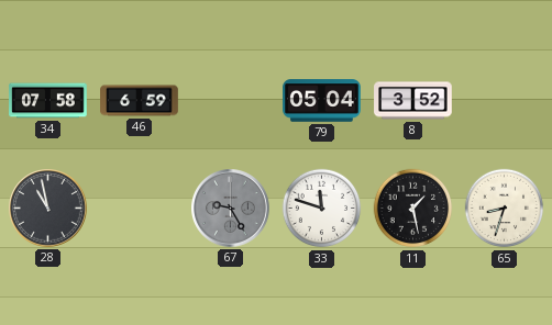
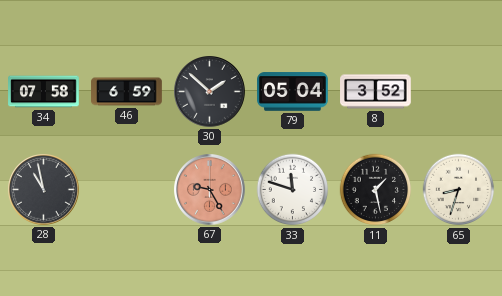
30: none -> 1:52 (210, 92)
67 dial: grey -> salmon (210, 190)
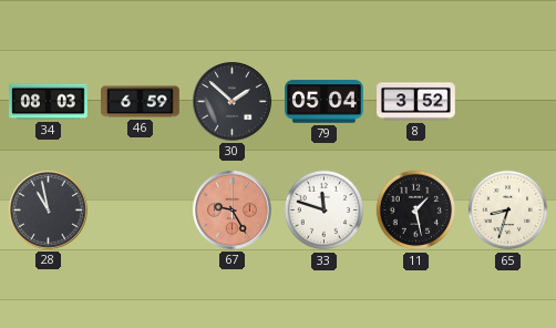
34: 07:58 -> 08:03 (49, 102)
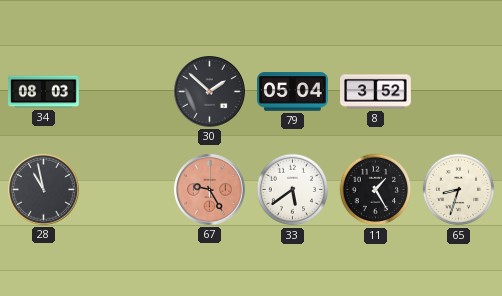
46: 6:59 -> none (141, 102)
33: 11:48 -> 5:39 (293, 190)
11: 1:28 -> 1:25 (376, 190)
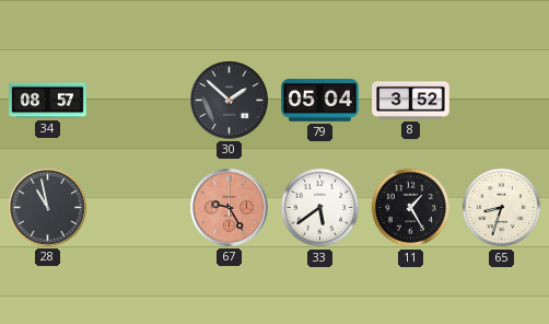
34: 08:03 -> 08:57 (48, 101)
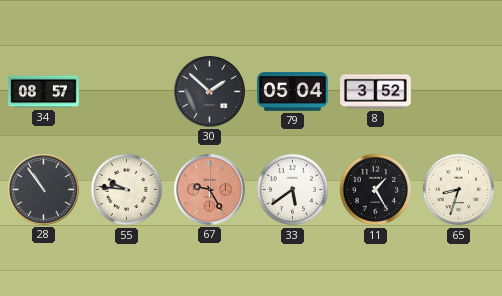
28: 10:58 -> 10:54 (44, 190)
55: none -> 9:46 (127, 190)
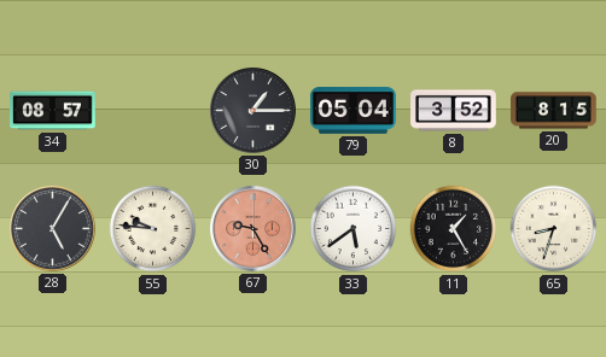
30: 1:52 -> 1:15 (254, 111)
20: none -> 8:15 (554, 111)
28: 10:54 -> 5:05 (53, 229)
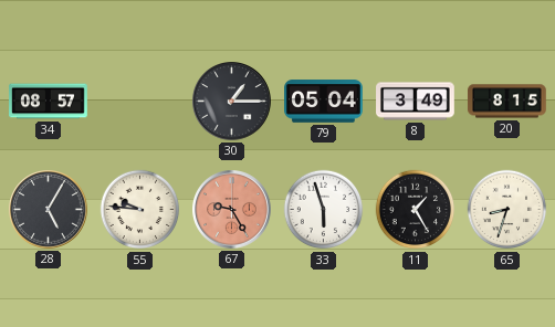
8: 3:52 -> 3:49 (416, 102)
33: 5:39 -> 5:57 (324, 210)
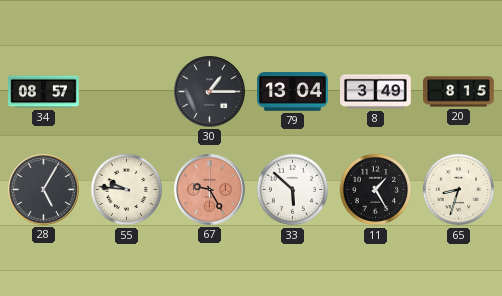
79: 05:04 -> 13:04 (293, 92)
33: 5:57 -> 5:52 (293, 190)
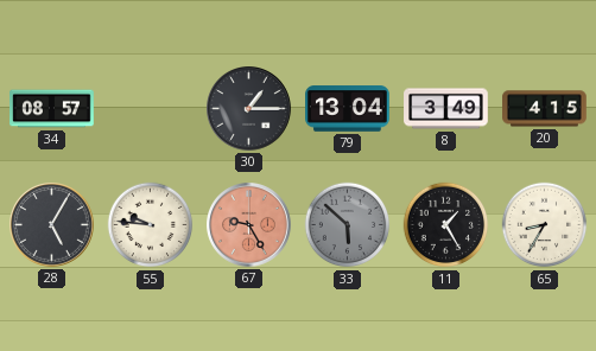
20: 8:15 -> 4:15 (545, 109)
33 dial: white -> grey (348, 225)
65: 8:33 -> 8:35 (545, 225)
